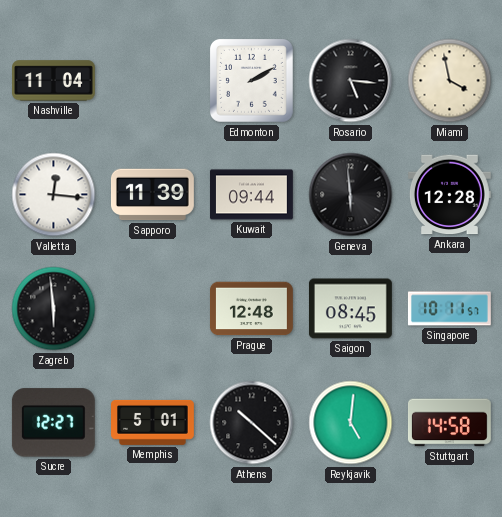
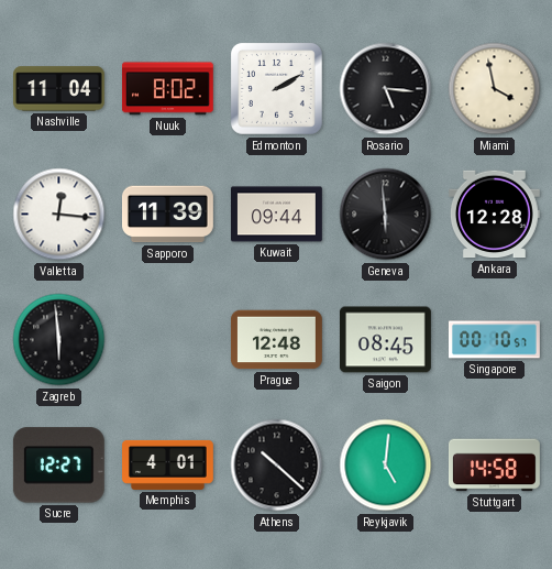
Nuuk: none -> 8:02 (167, 89)
Singapore: 10:11 -> 00:10 (494, 340)
Memphis: 5:01 -> 4:01 (168, 464)
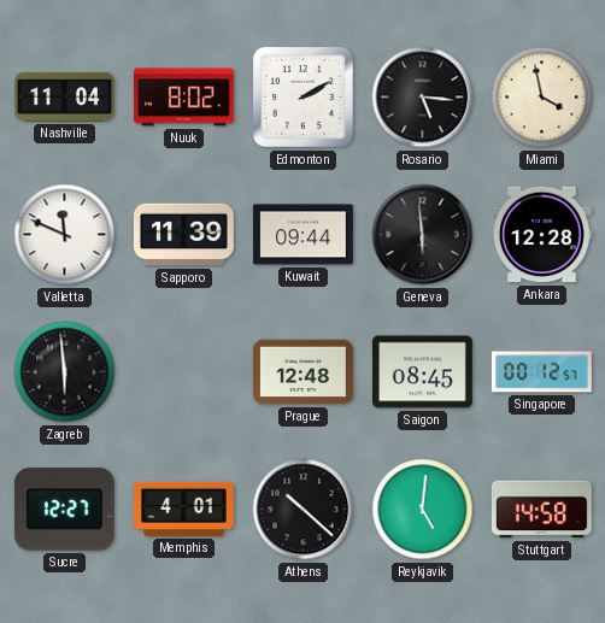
Valletta: 12:16 -> 11:49 (65, 235)
Singapore: 00:10 -> 00:12 (541, 372)
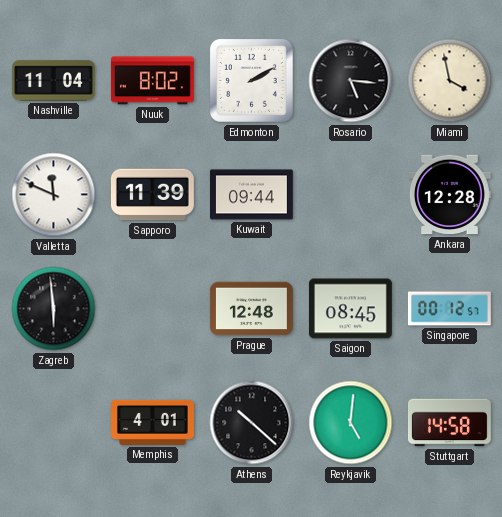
Geneva: 5:59 -> none (423, 235)
Sucre: 12:27 -> none (64, 510)
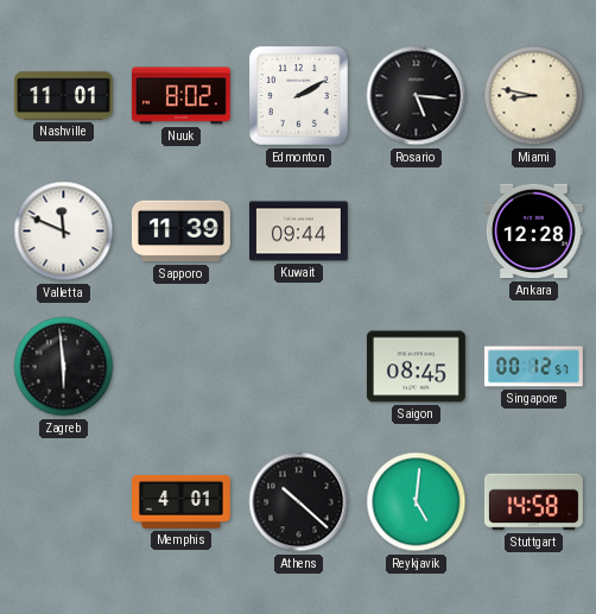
Nashville: 11:04 -> 11:01 (64, 96)
Miami: 3:58 -> 8:47 (534, 96)
Prague: 12:48 -> none (252, 309)
